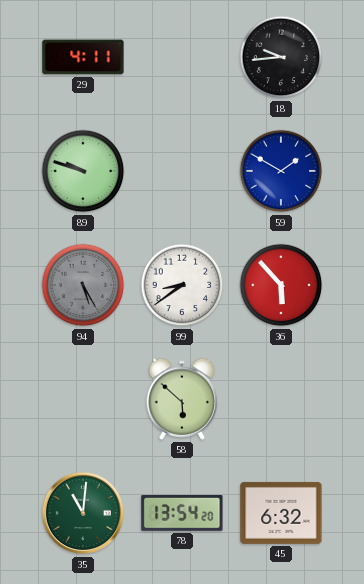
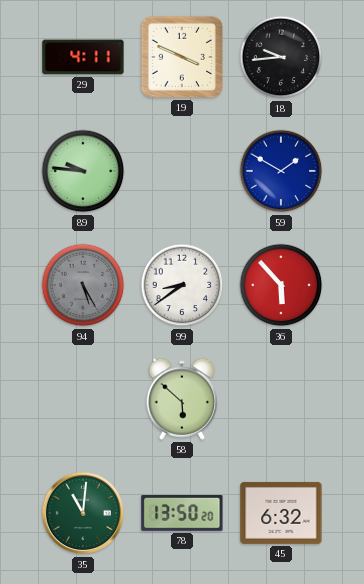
19: none -> 3:49 (182, 57)
89: 9:48 -> 9:46 (83, 171)
78: 13:54 -> 13:50 (182, 513)
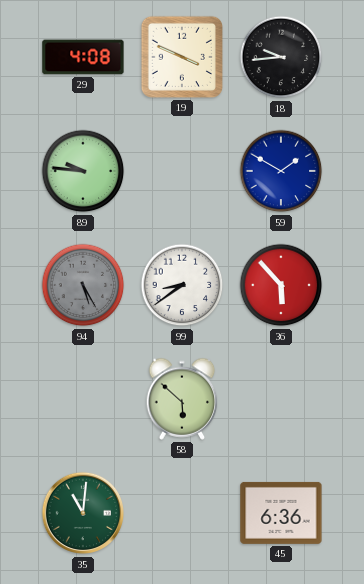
29: 4:11 -> 4:08 (83, 57)
78: 13:50 -> none (182, 513)
45: 6:32 -> 6:36 (281, 513)
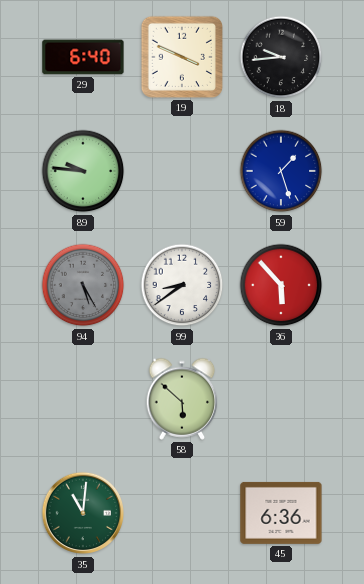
29: 4:08 -> 6:40 (83, 57)
59: 1:50 -> 1:27 (281, 171)
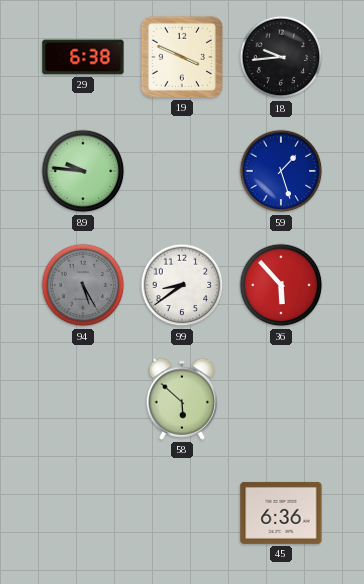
29: 6:40 -> 6:38 (83, 57)
35: 11:01 -> none (83, 513)
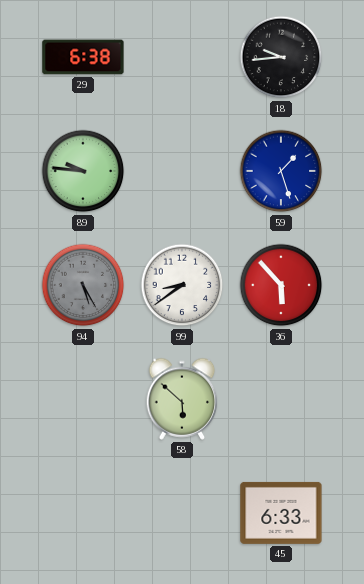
19: 3:49 -> none (182, 57)
45: 6:36 -> 6:33 (281, 513)
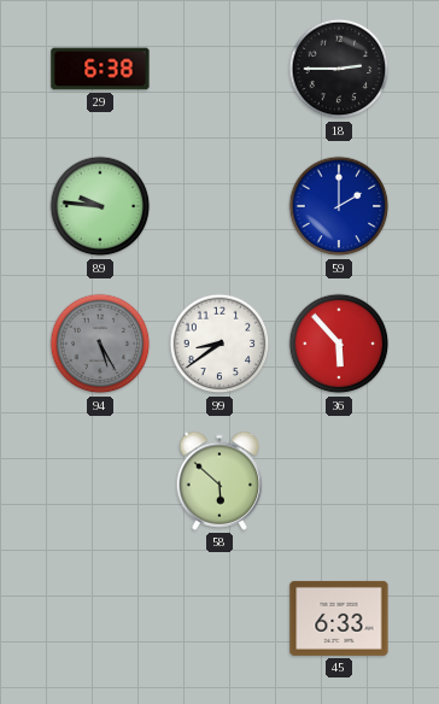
18: 9:44 -> 2:45 (339, 69)
59: 1:27 -> 2:00 (339, 206)
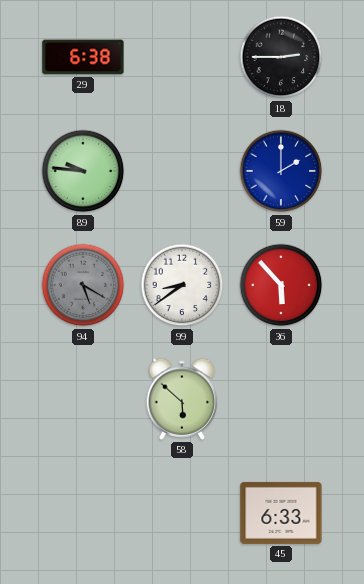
94: 5:25 -> 5:20 (83, 285)
